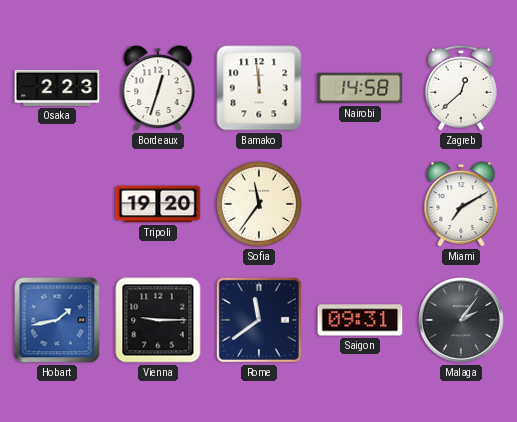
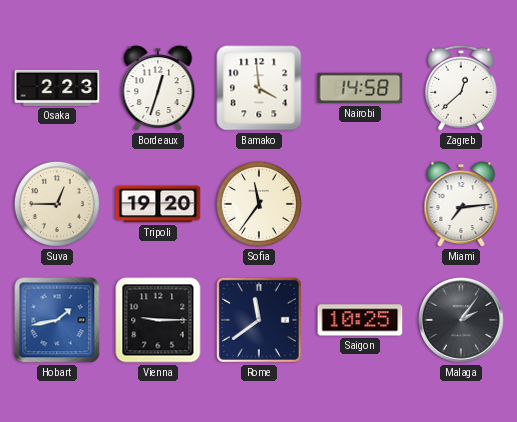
Bamako: 11:59 -> 3:59 (259, 88)
Suva: none -> 12:45 (57, 204)
Miami: 7:10 -> 7:14 (461, 204)
Saigon: 09:31 -> 10:25 (360, 320)
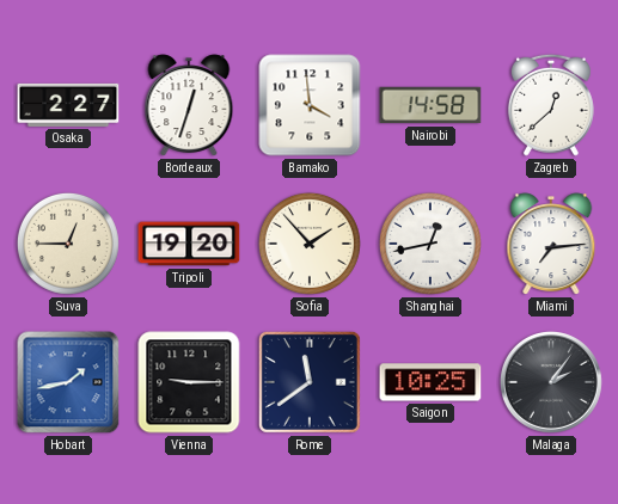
Osaka: 2:23 -> 2:27 (68, 105)
Sofia: 11:36 -> 1:53 (310, 244)
Shanghai: none -> 12:43 (430, 244)
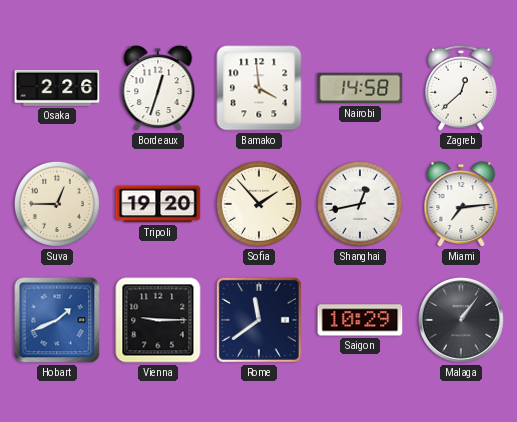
Osaka: 2:27 -> 2:26 (57, 88)
Hobart: 1:43 -> 1:41 (57, 320)
Saigon: 10:25 -> 10:29 (360, 320)
Malaga: 2:06 -> 1:06 (462, 321)
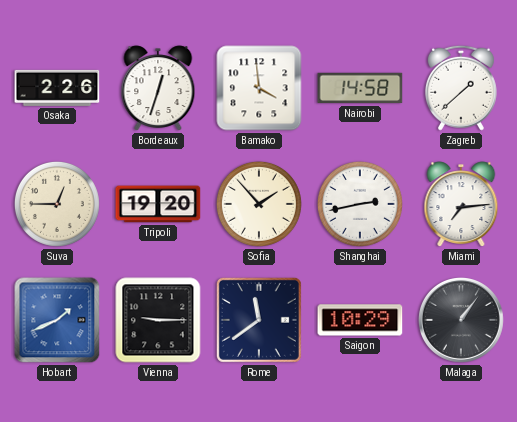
Zagreb: 12:38 -> 1:38 (461, 88)
Shanghai: 12:43 -> 2:43 (360, 204)
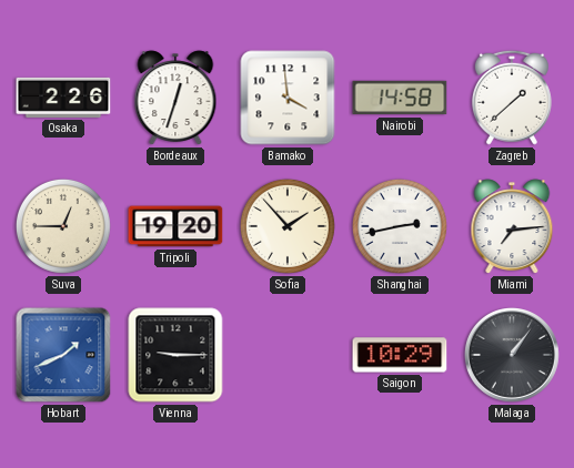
Rome: 11:39 -> none (259, 320)
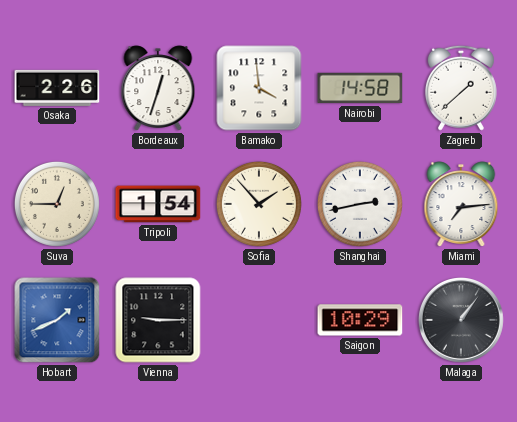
Tripoli: 19:20 -> 1:54 (158, 204)
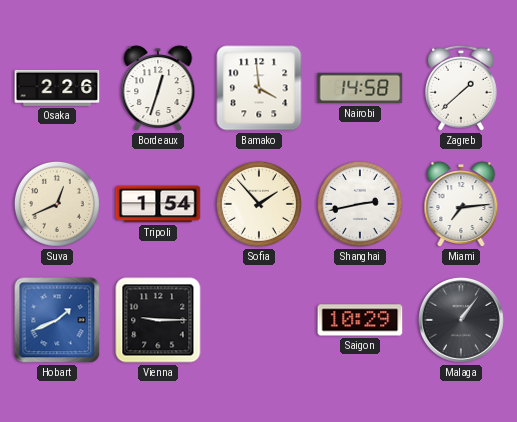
Suva: 12:45 -> 12:41 (57, 204)
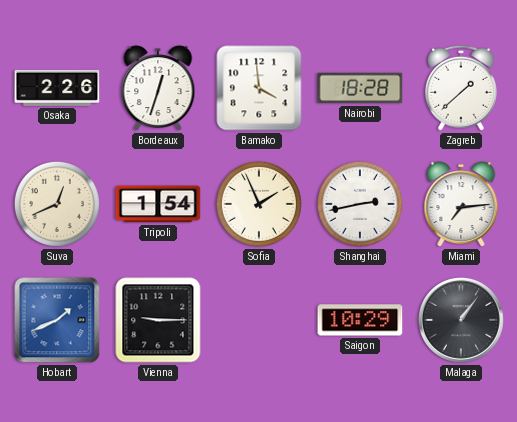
Nairobi: 14:58 -> 18:28 (360, 88)
Sofia: 1:53 -> 1:56 (259, 204)
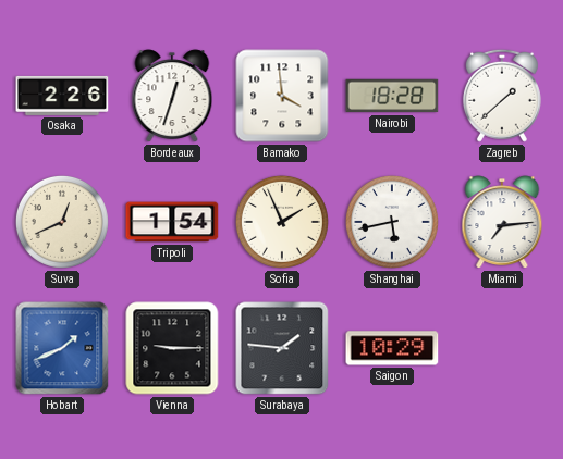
Shanghai: 2:43 -> 5:43 (392, 222)
Surabaya: none -> 1:46 (282, 348)
Malaga: 1:06 -> none (462, 321)
